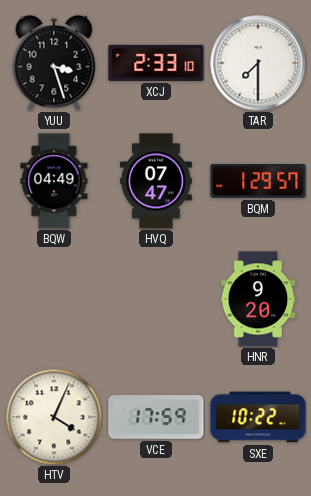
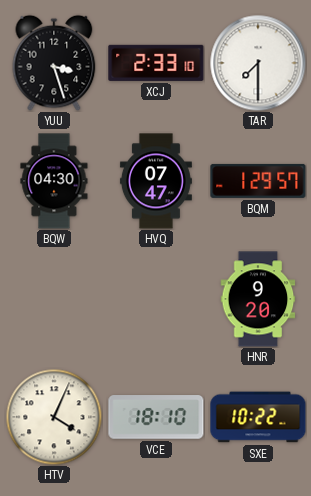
BQW: 04:49 -> 04:30 (54, 181)
VCE: 17:59 -> 18:10 (156, 417)
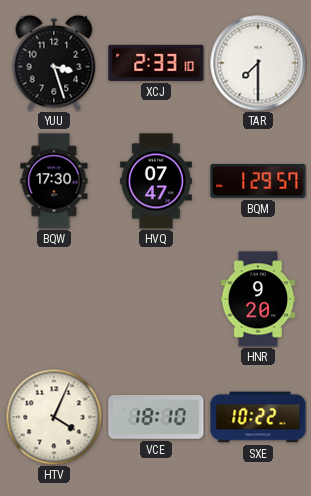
BQW: 04:30 -> 17:30 (54, 181)
